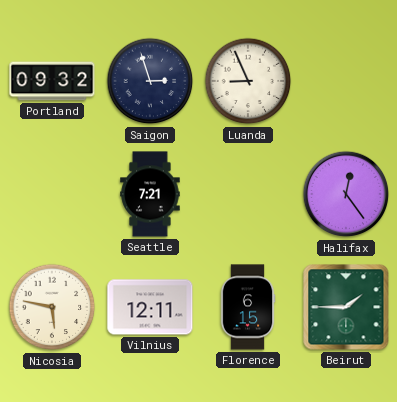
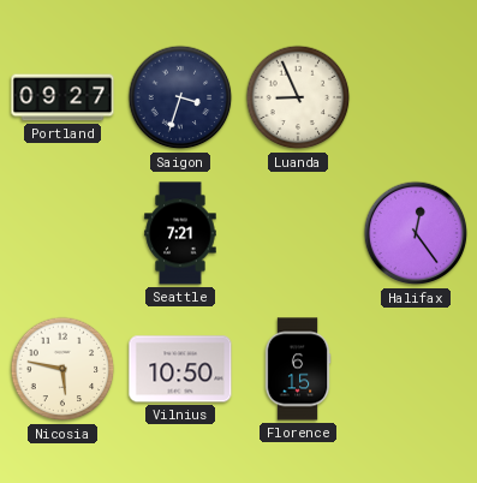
Portland: 09:32 -> 09:27 (62, 97)
Saigon: 2:57 -> 3:33 (180, 97)
Vilnius: 12:11 -> 10:50 (180, 369)
Beirut: 1:45 -> none (346, 307)
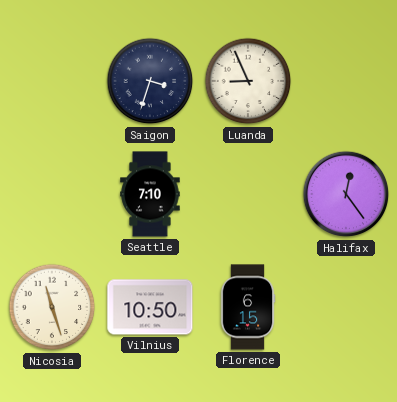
Portland: 09:27 -> none (62, 97)
Seattle: 7:21 -> 7:10 (150, 194)
Nicosia: 5:47 -> 11:27 (52, 307)
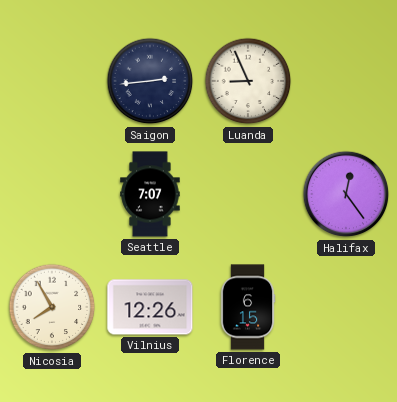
Saigon: 3:33 -> 2:44 (150, 81)
Seattle: 7:10 -> 7:07 (150, 194)
Nicosia: 11:27 -> 7:55 (52, 307)
Vilnius: 10:50 -> 12:26 (150, 307)
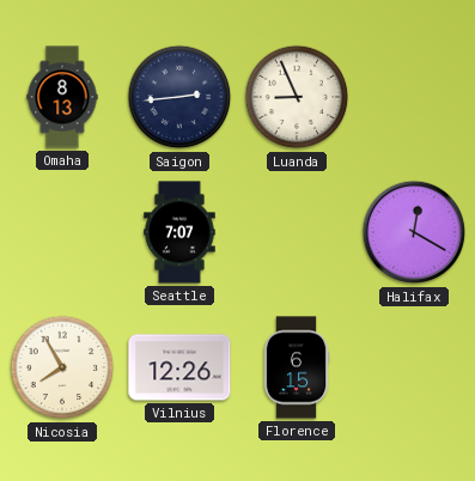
Omaha: none -> 8:13 (62, 97)
Halifax: 12:24 -> 12:20 (414, 232)
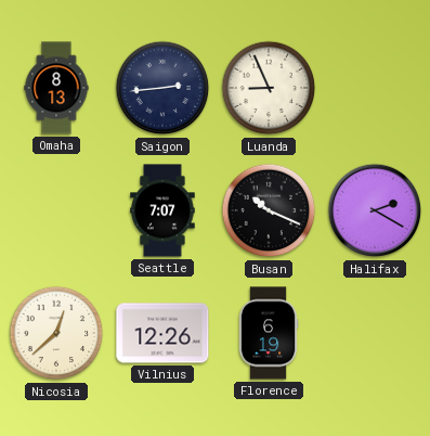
Busan: none -> 10:19 (269, 210)
Halifax: 12:20 -> 2:20 (375, 210)
Nicosia: 7:55 -> 12:38 (56, 333)
Florence: 6:15 -> 6:19 (269, 333)
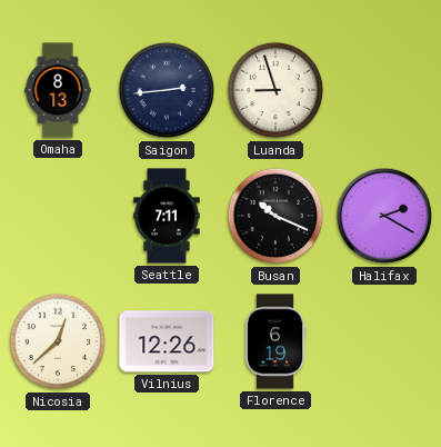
Luanda: 8:56 -> 8:57 (275, 90)
Seattle: 7:07 -> 7:11 (167, 216)
